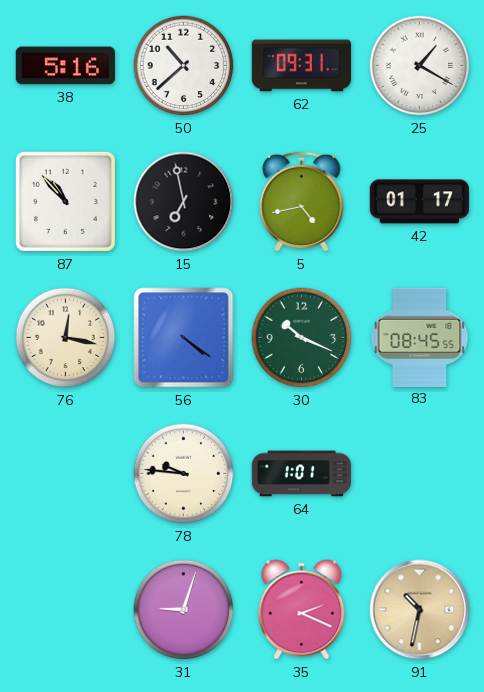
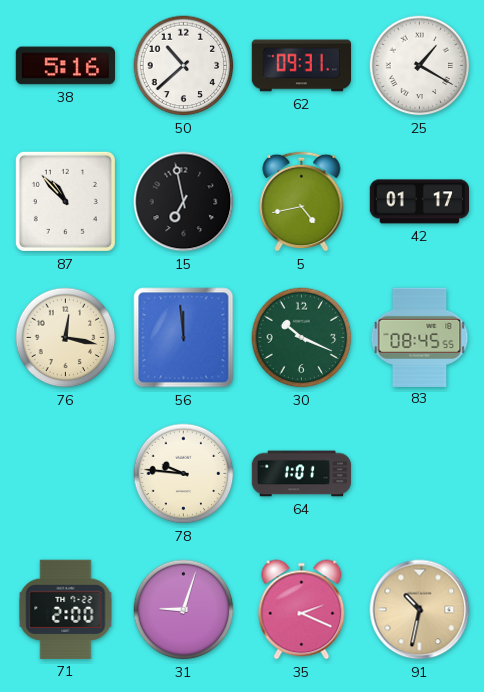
56: 4:21 -> 11:59 (184, 338)
71: none -> 2:00 (66, 609)
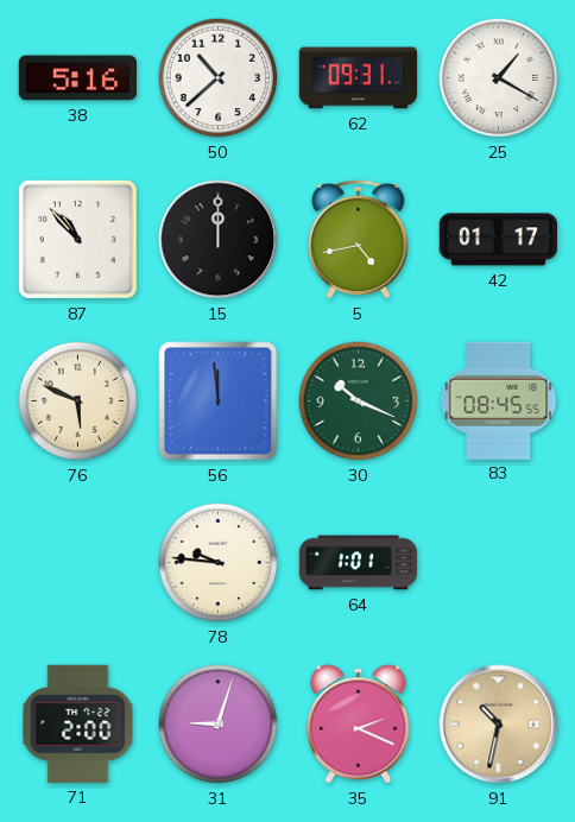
15: 6:58 -> 12:00 (219, 240)
76: 12:17 -> 5:49 (78, 401)
